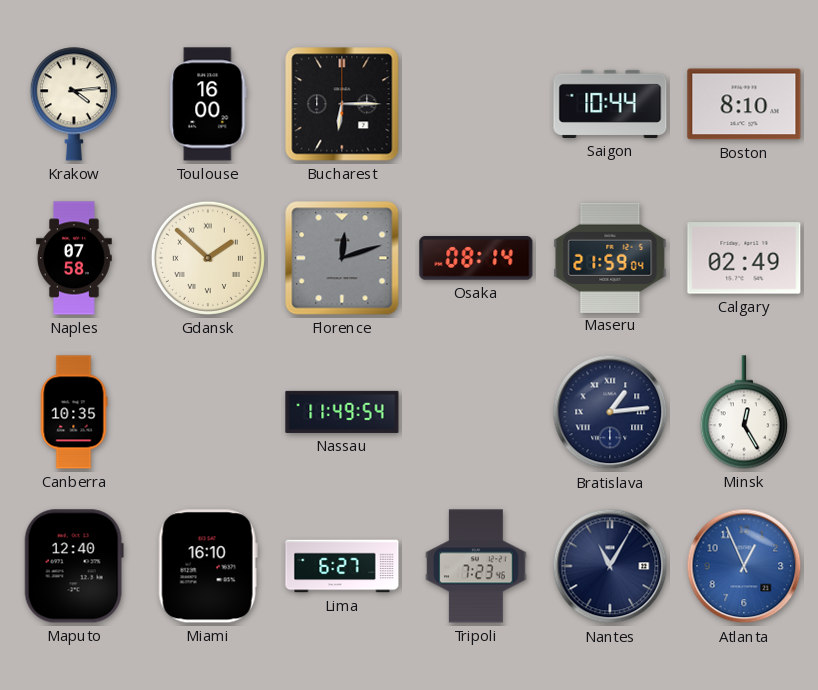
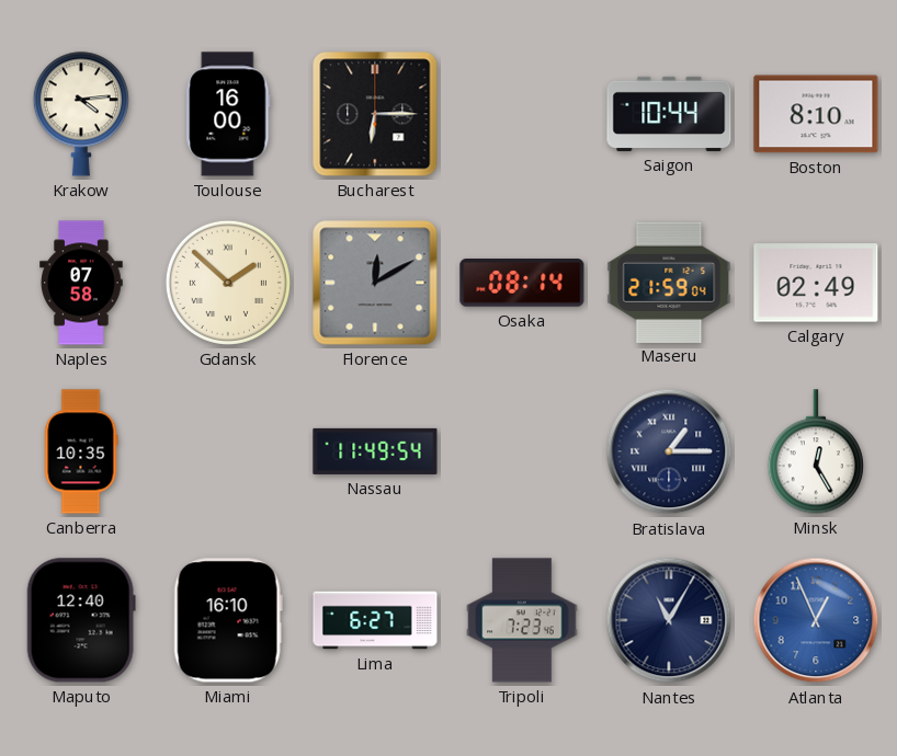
Florence: 12:12 -> 12:10 (375, 283)
Bratislava: 1:14 -> 1:15 (669, 451)
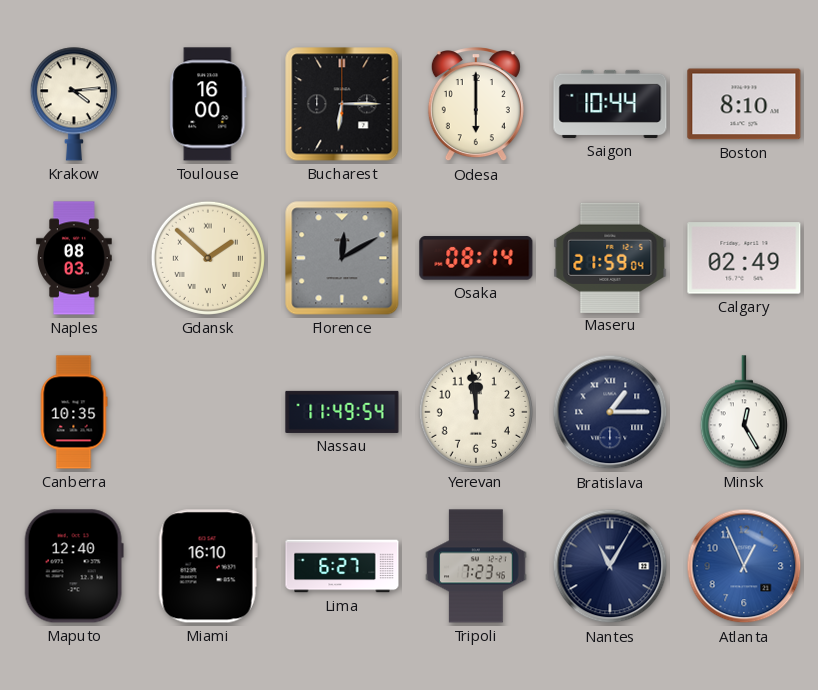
Odesa: none -> 6:00 (476, 105)
Naples: 07:58 -> 08:03 (74, 258)
Yerevan: none -> 11:59 (476, 412)
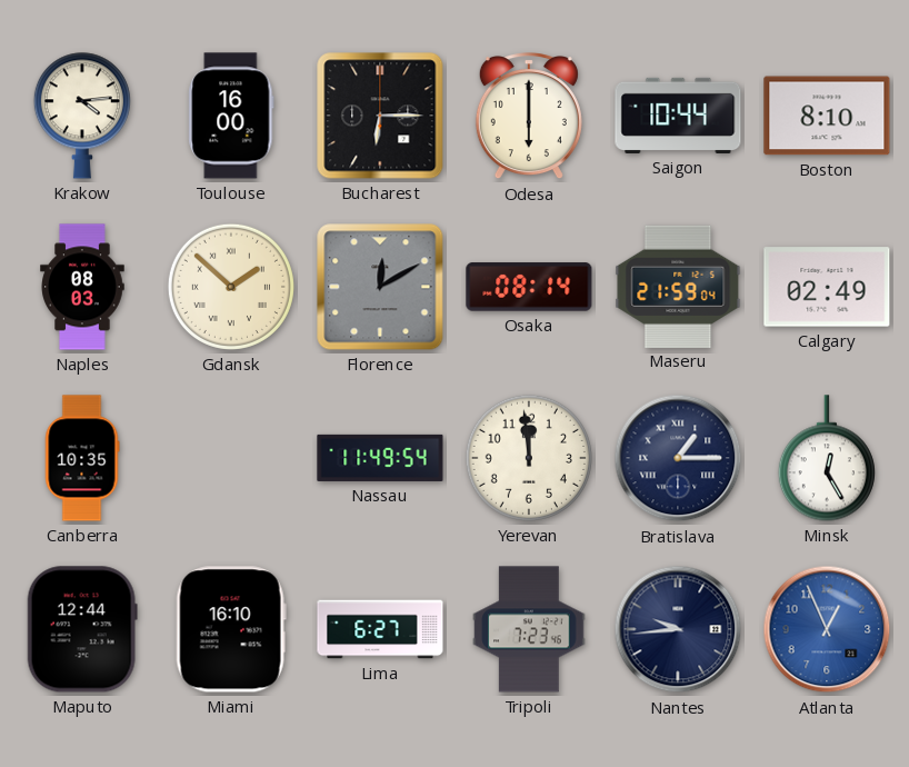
Maputo: 12:40 -> 12:44 (82, 629)
Nantes: 11:05 -> 9:44 (678, 629)
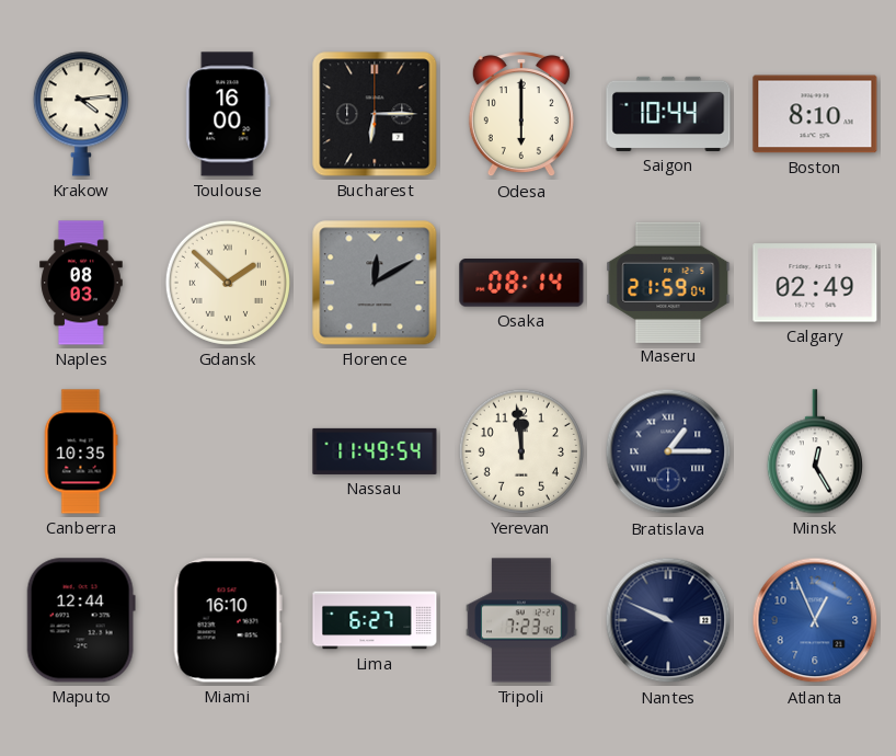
Nantes: 9:44 -> 9:49 (668, 620)
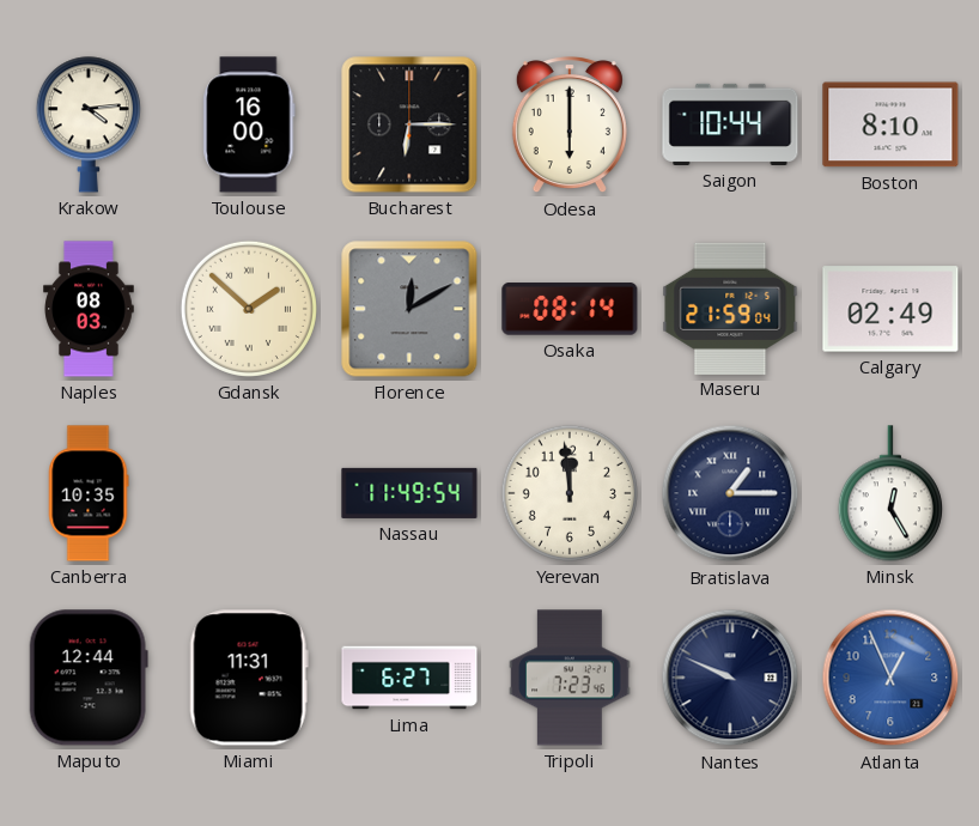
Miami: 16:10 -> 11:31 (249, 678)
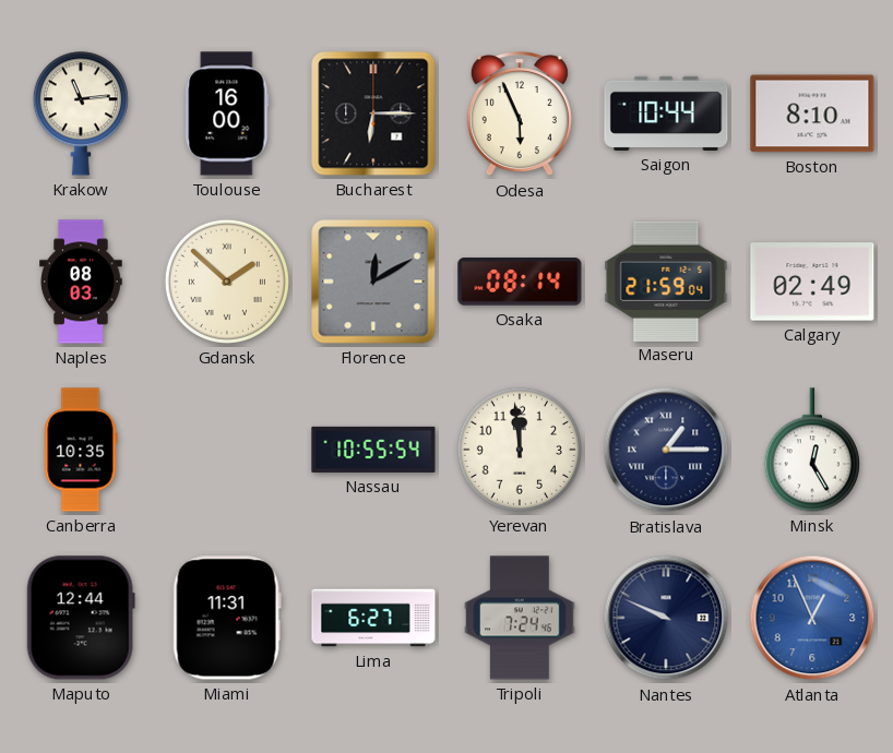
Krakow: 4:14 -> 11:14 (81, 113)
Odesa: 6:00 -> 5:56 (520, 115)
Nassau: 11:49 -> 10:55 (373, 450)
Tripoli: 7:23 -> 7:24 (520, 618)
